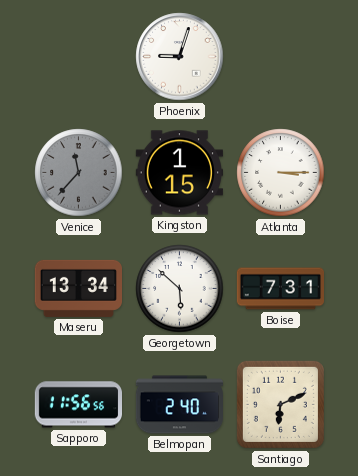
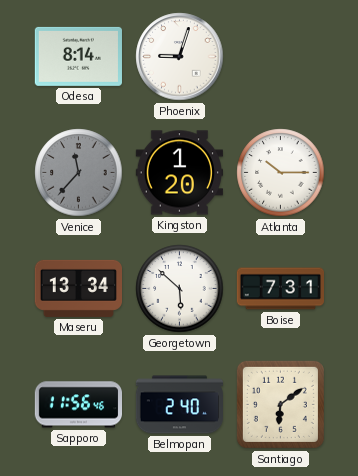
Odesa: none -> 8:14 (78, 56)
Kingston: 1:15 -> 1:20 (179, 173)
Atlanta: 3:15 -> 10:15 (281, 173)
Sapporo: 11:56:56 -> 11:56:46 (78, 405)
Santiago: 6:11 -> 6:09 (280, 404)
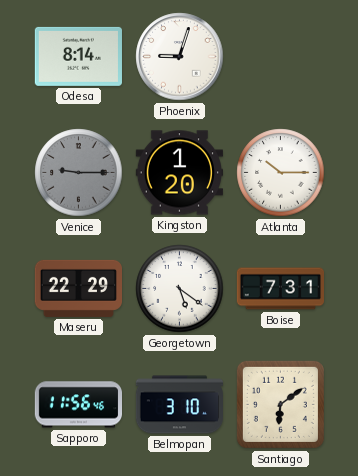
Venice: 11:37 -> 9:15 (79, 173)
Maseru: 13:34 -> 22:29 (78, 288)
Georgetown: 5:52 -> 5:21 (180, 289)
Belmopan: 2:40 -> 3:10 (179, 405)
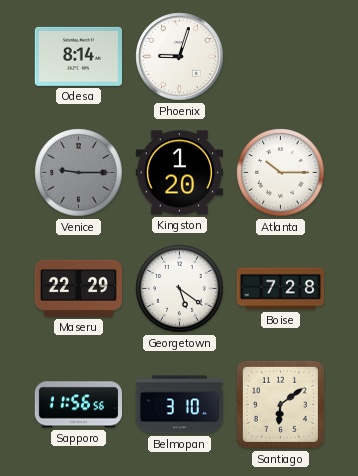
Boise: 7:31 -> 7:28 (280, 289)
Sapporo: 11:56:46 -> 11:56:56 (78, 405)
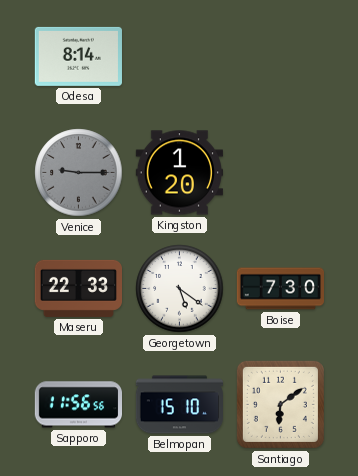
Phoenix: 9:03 -> none (180, 57)
Atlanta: 10:15 -> none (281, 173)
Maseru: 22:29 -> 22:33 (78, 288)
Boise: 7:28 -> 7:30 (280, 289)
Belmopan: 3:10 -> 15:10 (179, 405)
